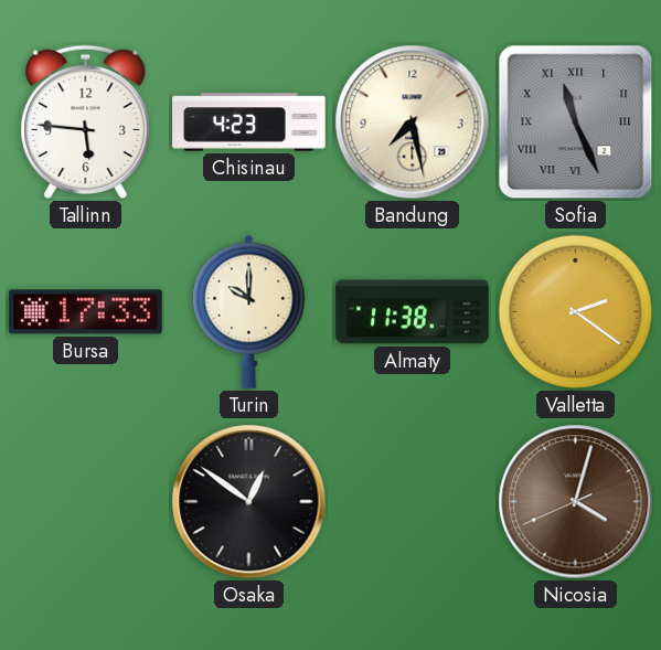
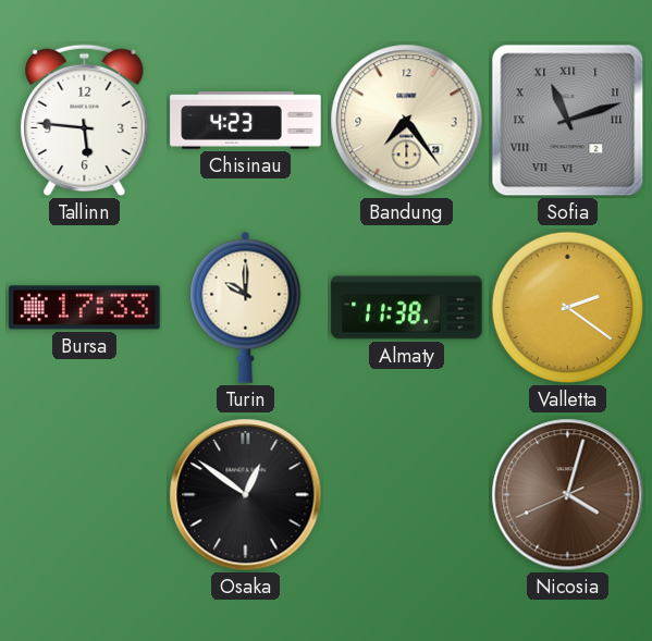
Bandung: 7:28 -> 7:24 (407, 121)
Sofia: 11:26 -> 11:12 (568, 121)
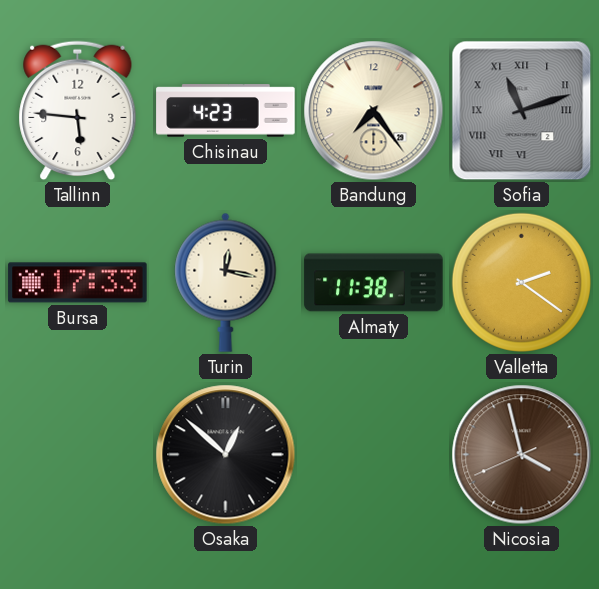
Turin: 10:00 -> 12:17 (226, 282)
Osaka: 12:51 -> 12:52 (226, 455)
Nicosia: 4:02 -> 3:57 (522, 455)
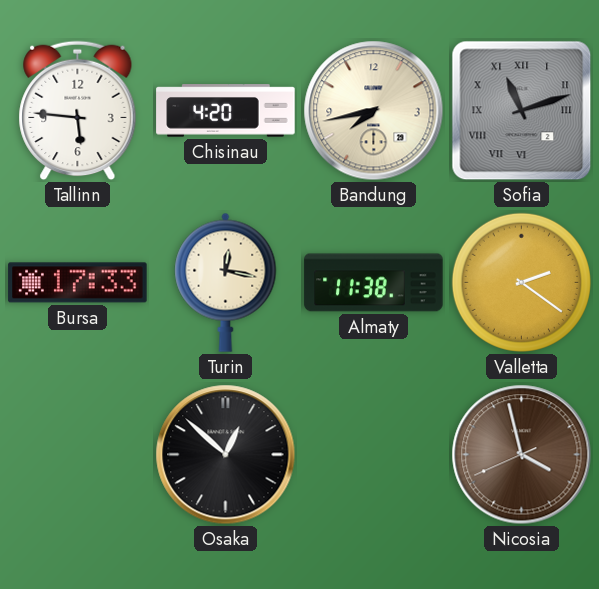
Chisinau: 4:23 -> 4:20 (226, 111)
Bandung: 7:24 -> 7:43 (374, 111)
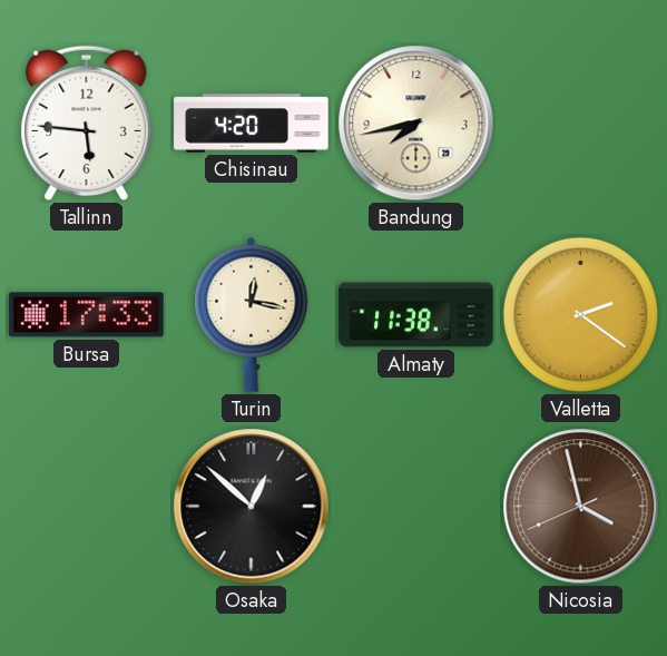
Sofia: 11:12 -> none (522, 111)
